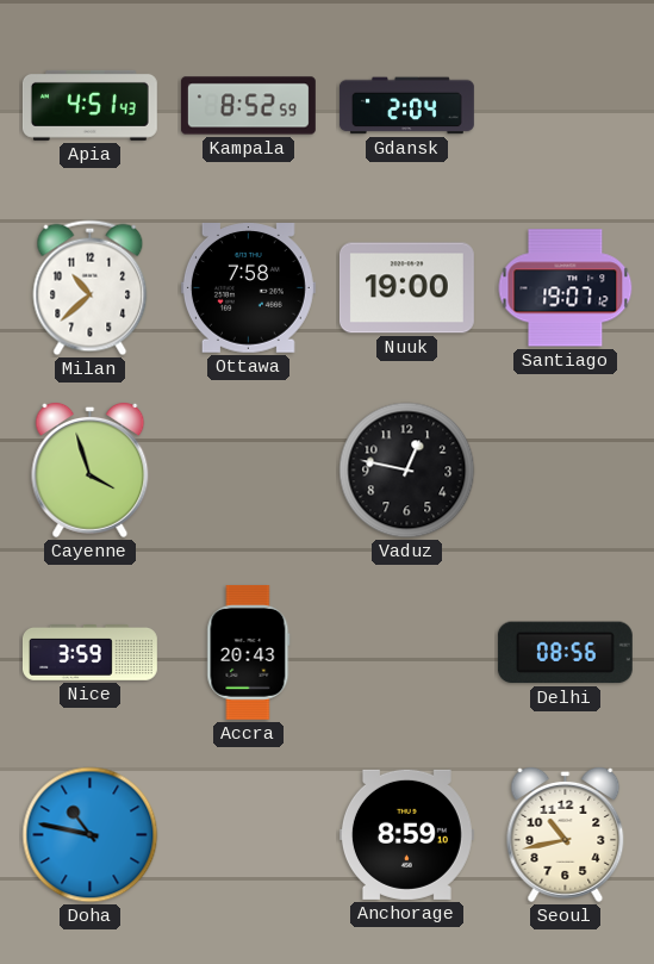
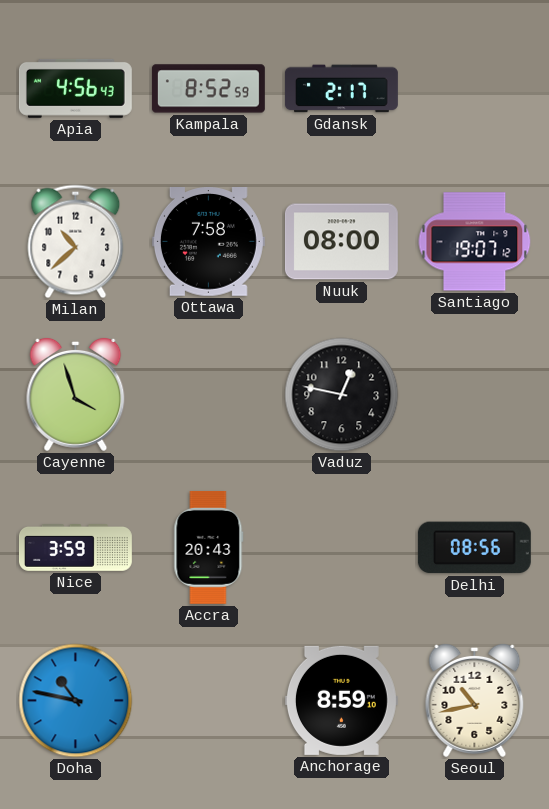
Apia: 4:51 -> 4:56 (75, 88)
Gdansk: 2:04 -> 2:17 (341, 89)
Nuuk: 19:00 -> 08:00 (341, 242)
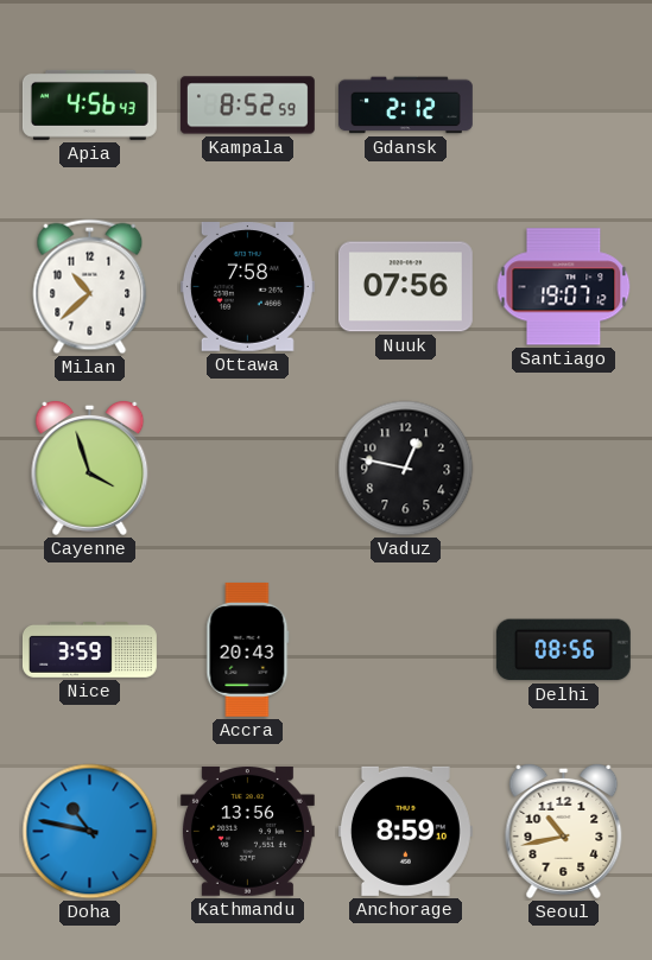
Gdansk: 2:17 -> 2:12 (405, 106)
Nuuk: 08:00 -> 07:56 (405, 287)
Kathmandu: none -> 13:56 (247, 832)
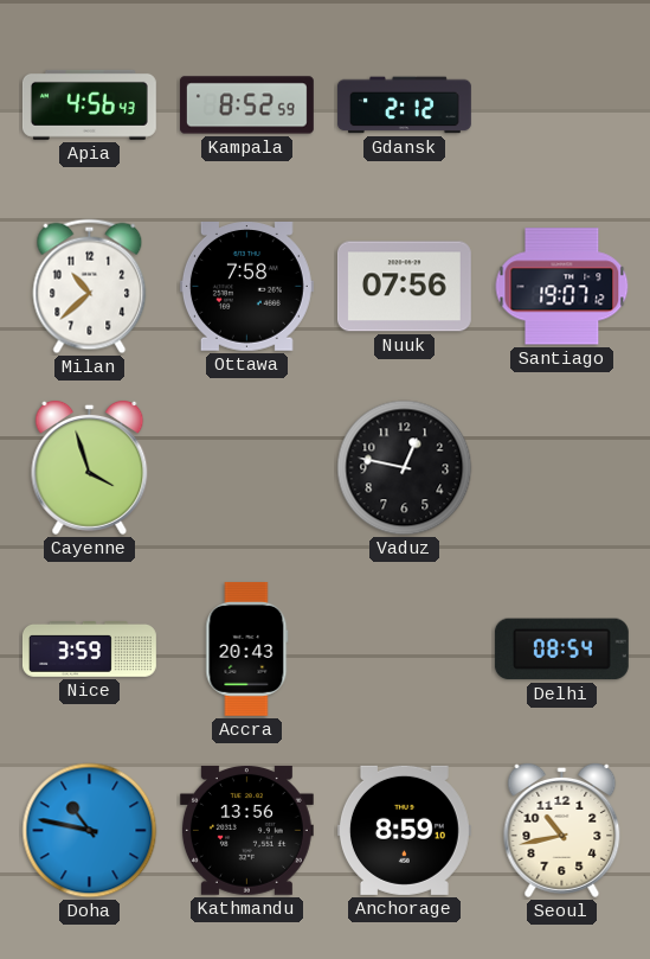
Delhi: 08:56 -> 08:54 (561, 650)
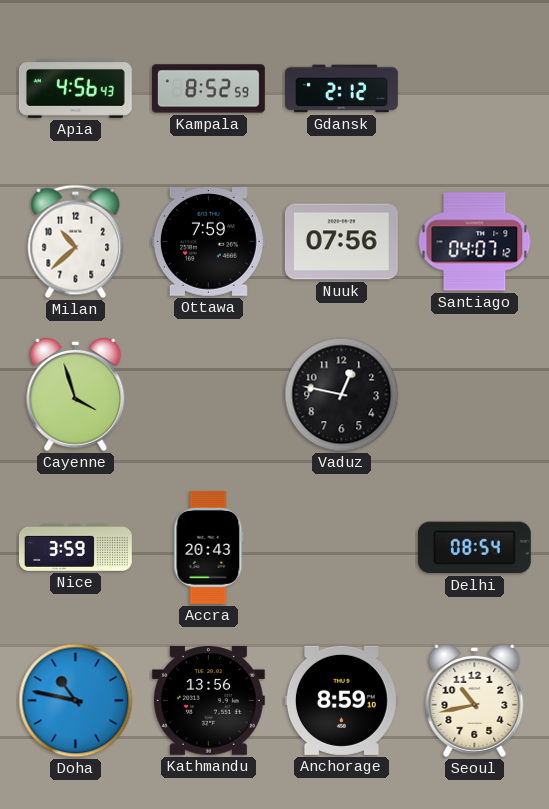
Ottawa: 7:58 -> 7:59 (208, 242)
Santiago: 19:07 -> 04:07 (475, 242)
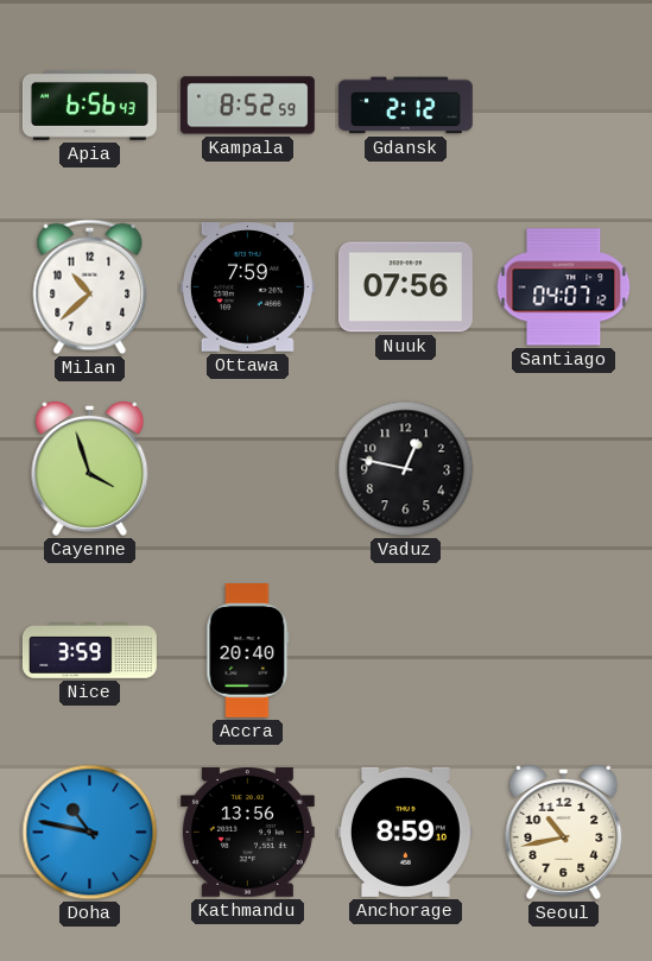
Apia: 4:56 -> 6:56 (89, 105)
Accra: 20:43 -> 20:40 (248, 650)
Delhi: 08:54 -> none (474, 548)
